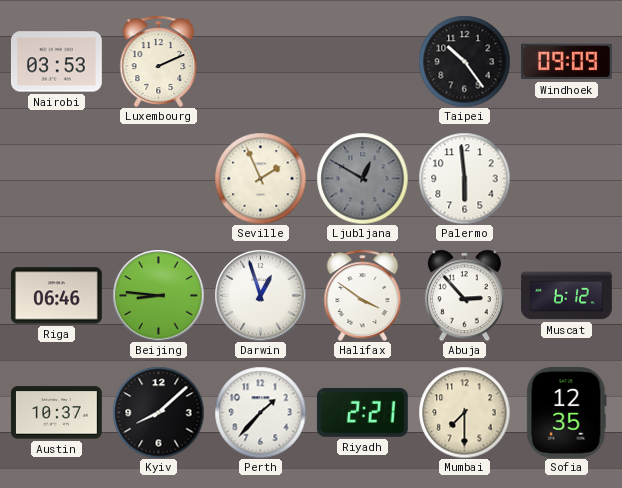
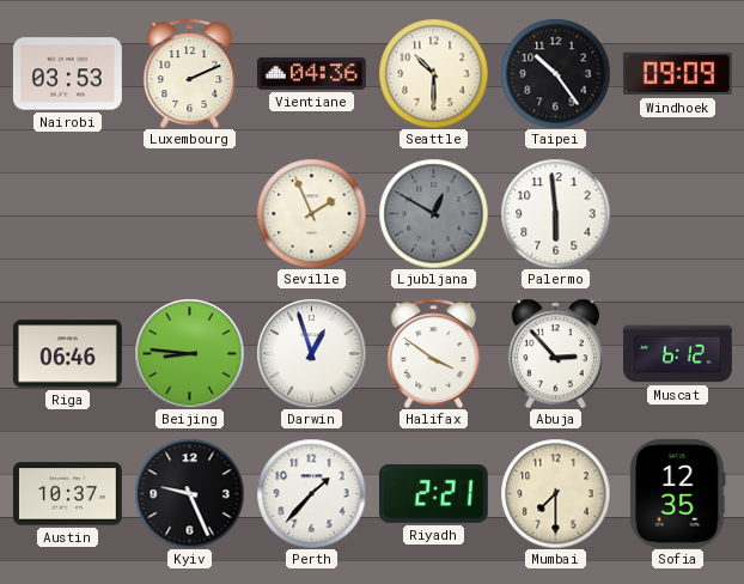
Vientiane: none -> 04:36 (311, 73)
Seattle: none -> 10:30 (433, 73)
Kyiv: 8:08 -> 9:26 (189, 493)
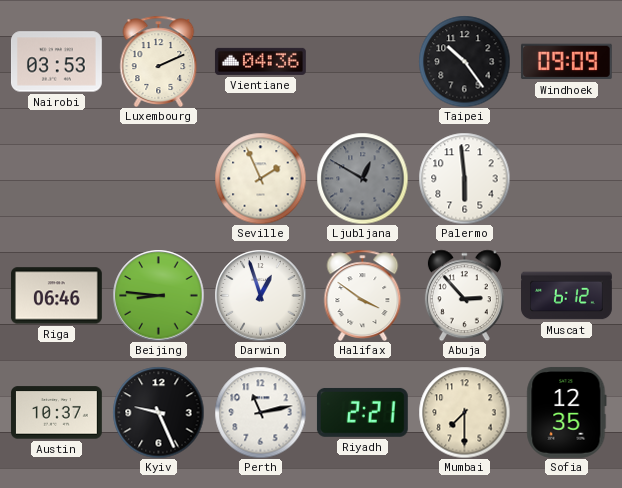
Seattle: 10:30 -> none (433, 73)
Perth: 1:37 -> 11:13 (260, 412)
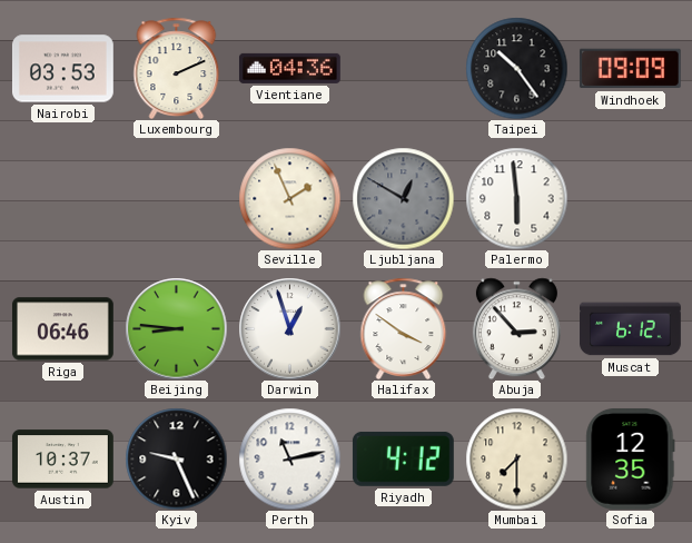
Riyadh: 2:21 -> 4:12 (403, 458)
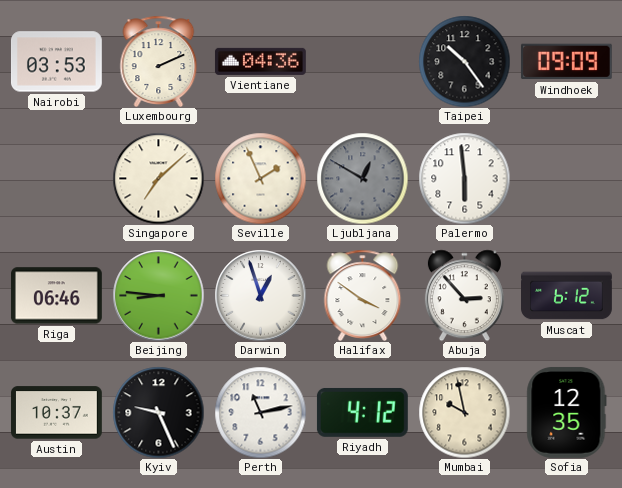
Singapore: none -> 7:08 (158, 178)
Mumbai: 7:30 -> 9:58 (464, 412)
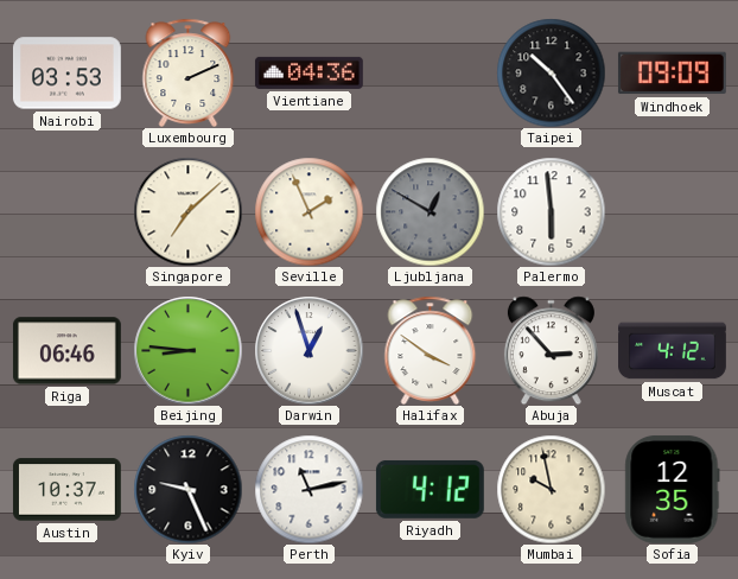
Muscat: 6:12 -> 4:12 (673, 351)
